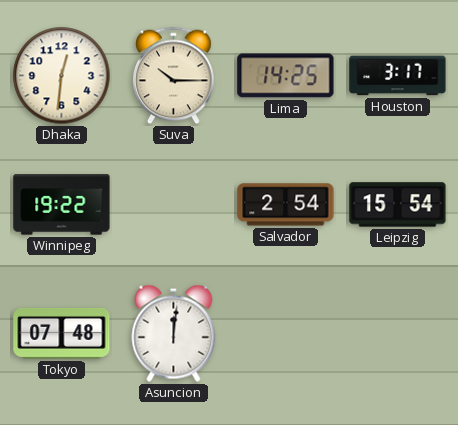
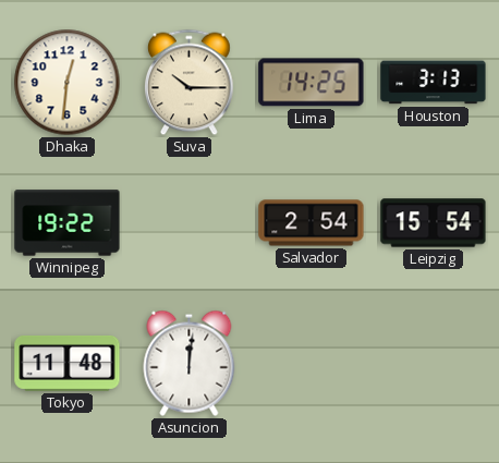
Houston: 3:17 -> 3:13 (434, 83)
Tokyo: 07:48 -> 11:48 (68, 363)
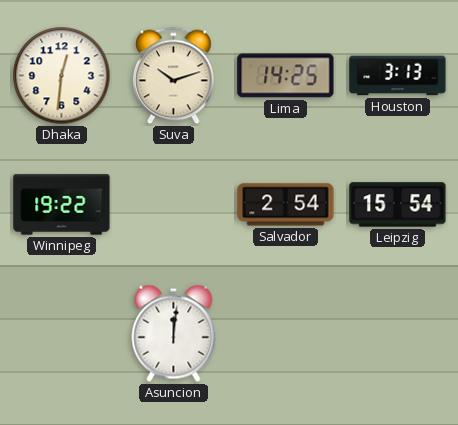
Suva: 10:15 -> 10:12 (174, 76)
Tokyo: 11:48 -> none (68, 363)
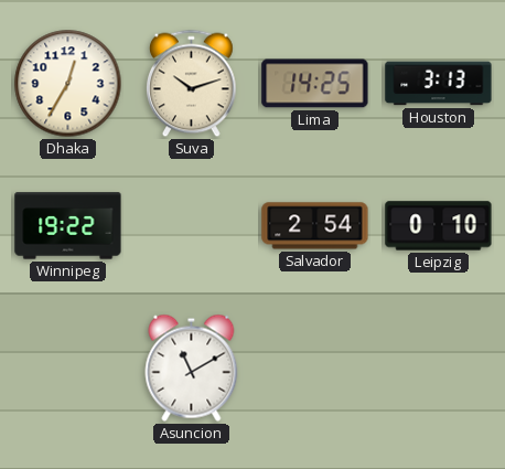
Dhaka: 12:31 -> 12:35 (68, 84)
Leipzig: 15:54 -> 0:10 (439, 226)
Asuncion: 12:01 -> 11:10 (192, 367)
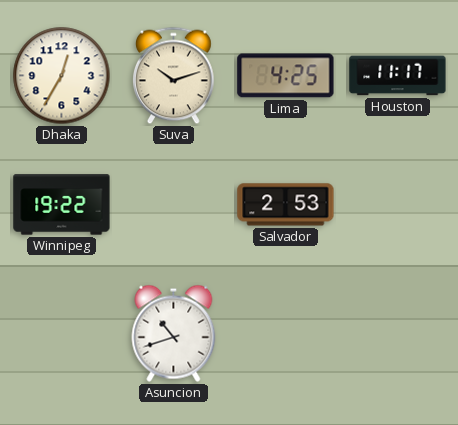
Lima: 14:25 -> 4:25 (286, 76)
Houston: 3:13 -> 11:17 (398, 76)
Salvador: 2:54 -> 2:53 (286, 205)
Leipzig: 0:10 -> none (439, 226)
Asuncion: 11:10 -> 10:42 (174, 333)
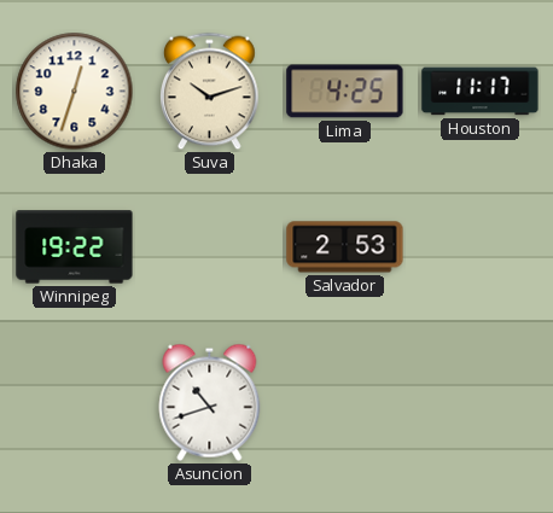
Dhaka: 12:35 -> 12:33 (75, 92)
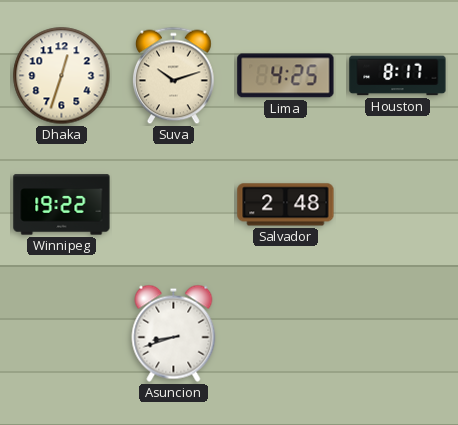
Houston: 11:17 -> 8:17 (398, 76)
Salvador: 2:53 -> 2:48 (286, 205)
Asuncion: 10:42 -> 8:42 (174, 333)
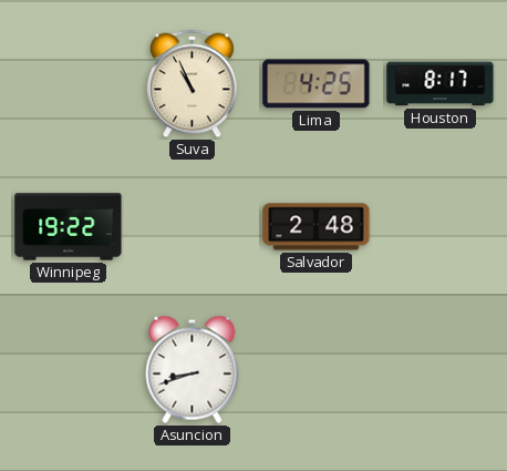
Dhaka: 12:33 -> none (62, 76)
Suva: 10:12 -> 10:56 (193, 84)
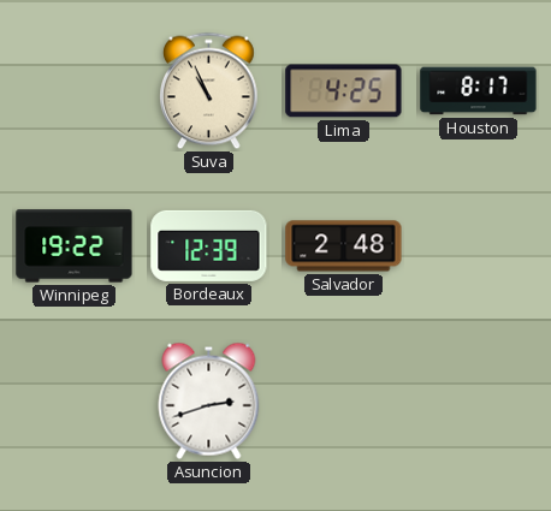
Bordeaux: none -> 12:39 (209, 245)
Asuncion: 8:42 -> 2:42 (209, 400)
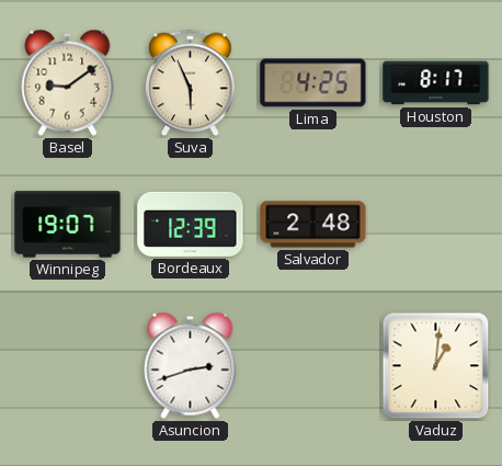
Basel: none -> 9:09 (68, 82)
Suva: 10:56 -> 5:56 (191, 83)
Winnipeg: 19:22 -> 19:07 (68, 225)
Vaduz: none -> 1:01 (436, 366)
